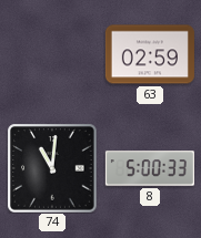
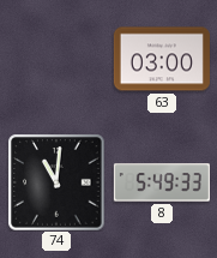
63: 02:59 -> 03:00 (162, 59)
8: 5:00 -> 5:49 (162, 182)
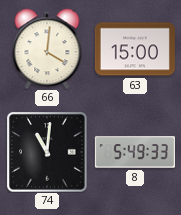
66: none -> 4:01 (47, 49)
63: 03:00 -> 15:00 (135, 49)
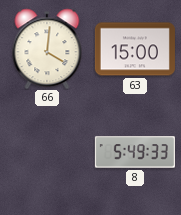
74: 11:01 -> none (47, 152)
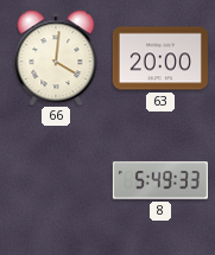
63: 15:00 -> 20:00 (160, 58)
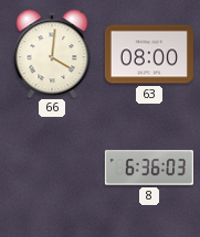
63: 20:00 -> 08:00 (149, 54)
8: 5:49 -> 6:36 (149, 168)
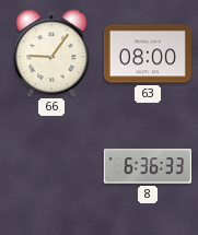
66: 4:01 -> 9:06 (51, 54)
8: 6:36:03 -> 6:36:33 (148, 166)
